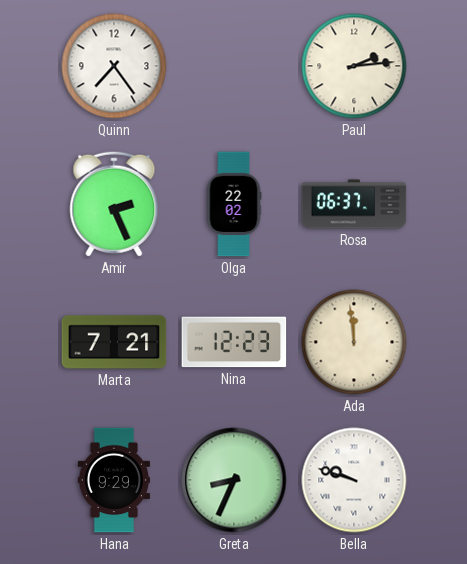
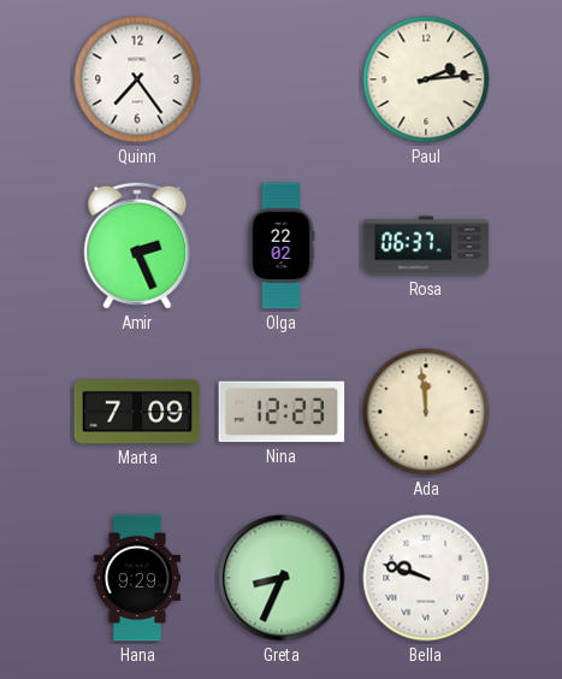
Marta: 7:21 -> 7:09 (137, 412)
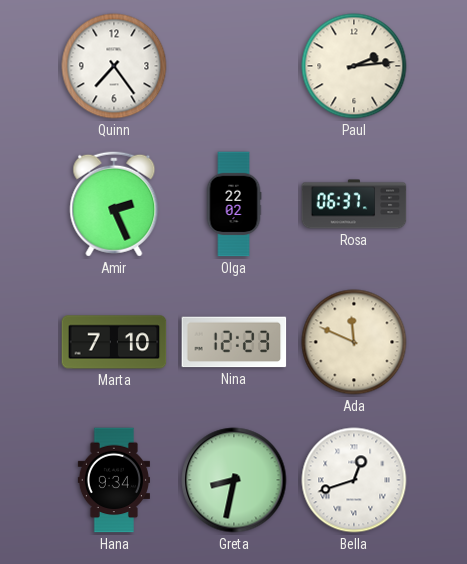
Marta: 7:09 -> 7:10 (114, 342)
Ada: 11:59 -> 11:49 (354, 342)
Hana: 9:29 -> 9:34 (114, 480)
Greta: 8:34 -> 8:32 (234, 480)
Bella: 9:48 -> 12:42 (354, 480)
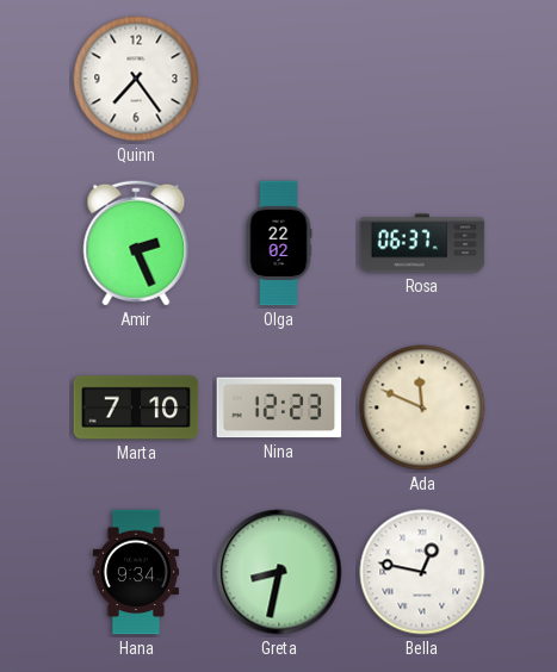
Paul: 2:14 -> none (354, 66)
Bella: 12:42 -> 12:47 (422, 572)
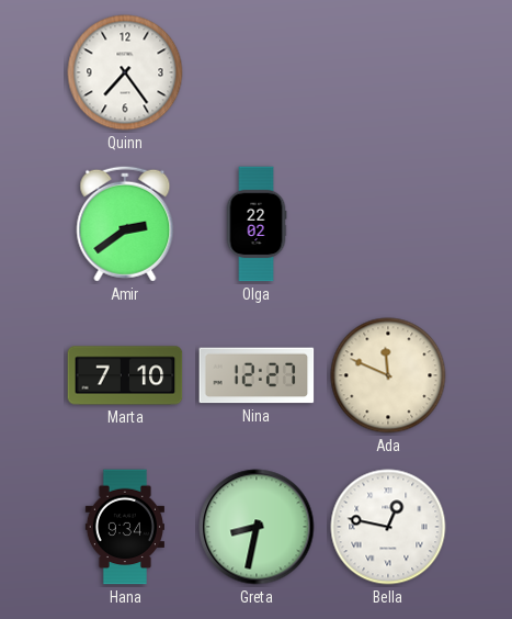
Amir: 2:26 -> 2:39 (125, 224)
Rosa: 06:37 -> none (422, 243)
Nina: 12:23 -> 12:27 (257, 375)
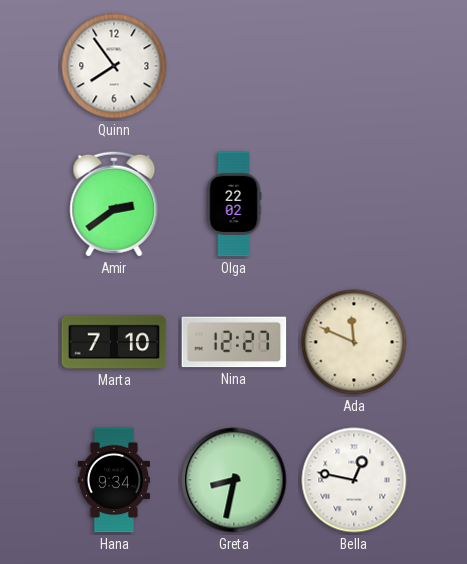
Quinn: 7:24 -> 7:54 (114, 66)
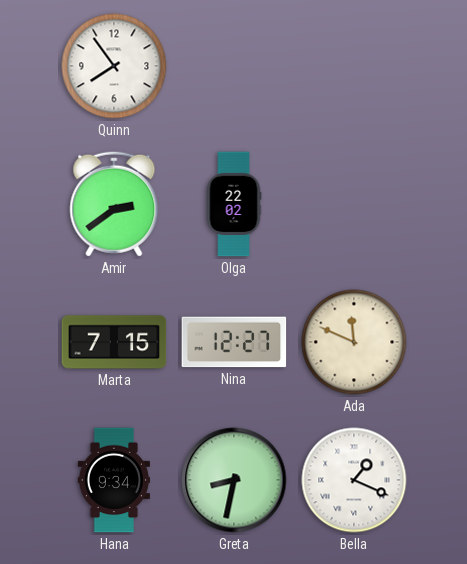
Marta: 7:10 -> 7:15 (114, 342)
Bella: 12:47 -> 1:19 (354, 480)
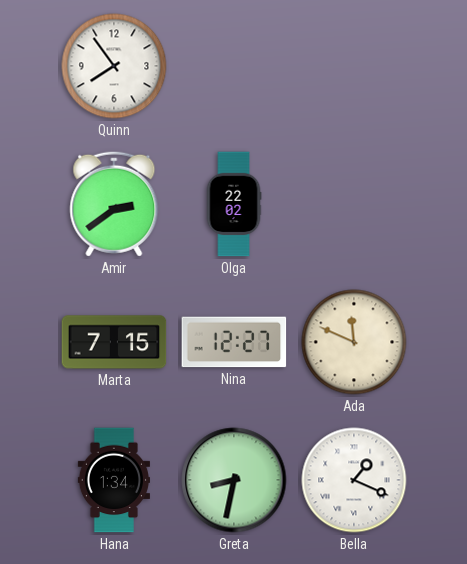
Hana: 9:34 -> 1:34 (114, 480)
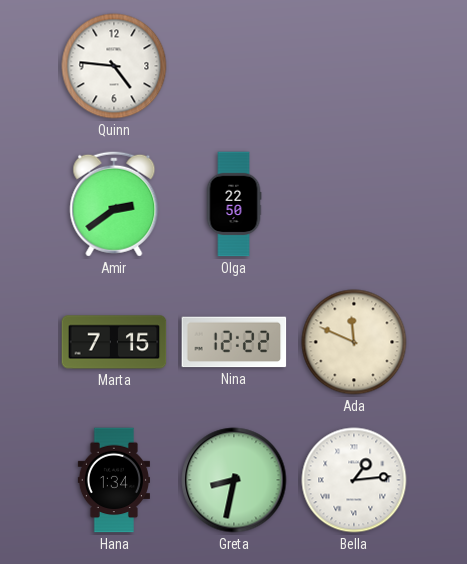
Quinn: 7:54 -> 4:46 (114, 66)
Olga: 22:02 -> 22:50 (234, 204)
Nina: 12:27 -> 12:22 (234, 342)
Bella: 1:19 -> 1:14 (354, 480)
